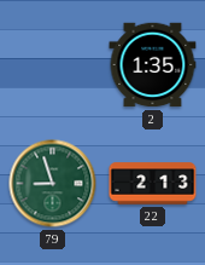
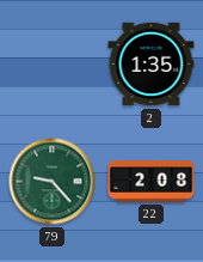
79: 8:57 -> 9:23 (53, 182)
22: 2:13 -> 2:08 (152, 182)
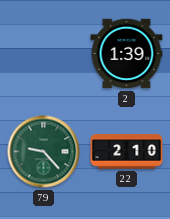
2: 1:35 -> 1:39 (127, 54)
22: 2:08 -> 2:10 (127, 152)
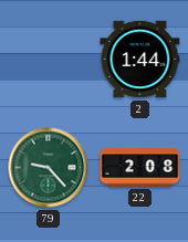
2: 1:39 -> 1:44 (140, 60)
22: 2:10 -> 2:08 (140, 168)
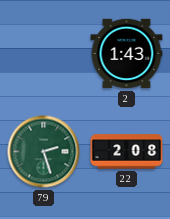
2: 1:44 -> 1:43 (127, 54)
79: 9:23 -> 2:27 (44, 152)
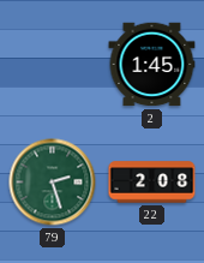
2: 1:43 -> 1:45 (152, 65)
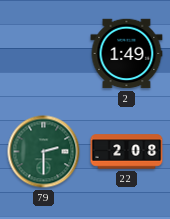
2: 1:45 -> 1:49 (127, 54)
79: 2:27 -> 2:30 (44, 152)
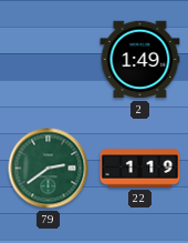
79: 2:30 -> 2:39 (49, 169)
22: 2:08 -> 1:19 (140, 169)
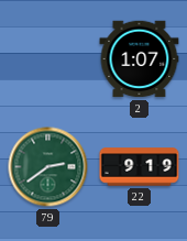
2: 1:49 -> 1:07 (140, 59)
22: 1:19 -> 9:19 (140, 167)
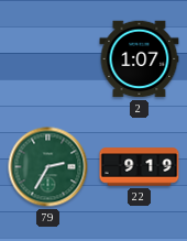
79: 2:39 -> 2:35 (48, 167)
